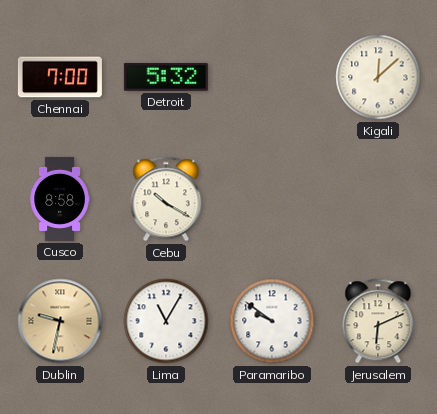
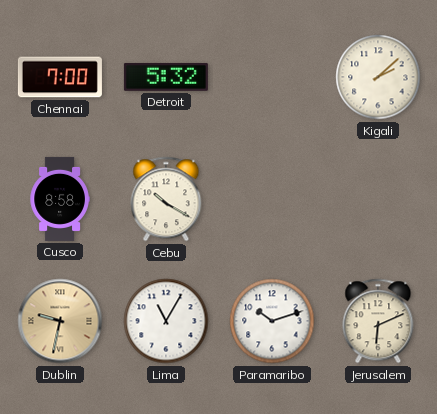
Kigali: 12:08 -> 2:08 (378, 77)
Paramaribo: 9:51 -> 10:12 (272, 321)
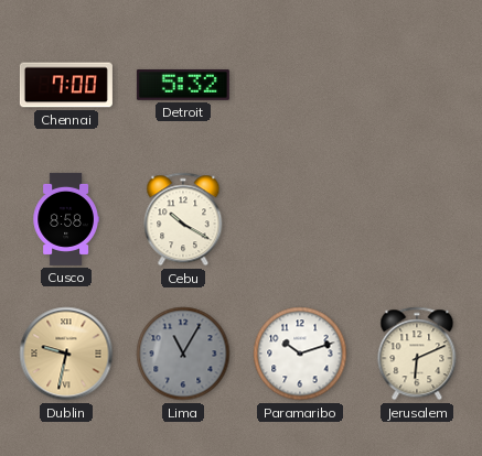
Kigali: 2:08 -> none (378, 77)
Lima dial: white -> grey (183, 354)
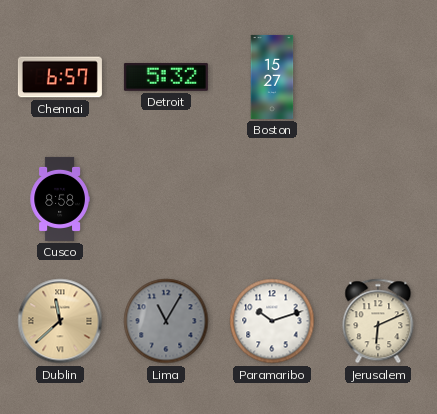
Chennai: 7:00 -> 6:57 (60, 77)
Boston: none -> 15:27 (272, 77)
Cebu: 10:20 -> none (183, 219)
Dublin: 9:32 -> 11:38 (60, 321)
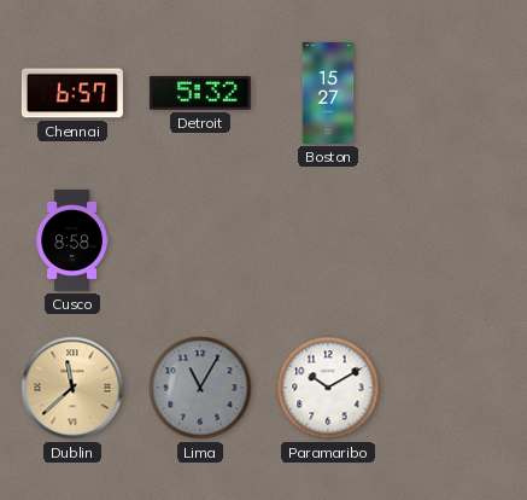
Paramaribo: 10:12 -> 10:10 (328, 388)
Jerusalem: 6:11 -> none (378, 321)
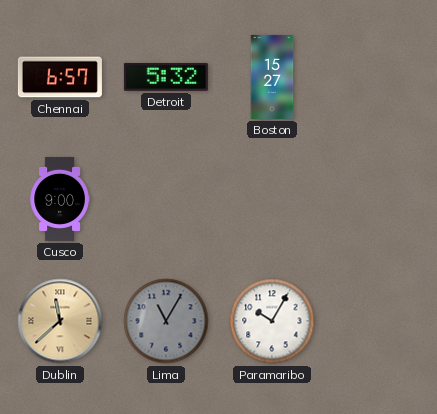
Cusco: 8:58 -> 9:00 (60, 199)
Paramaribo: 10:10 -> 10:05 (272, 321)
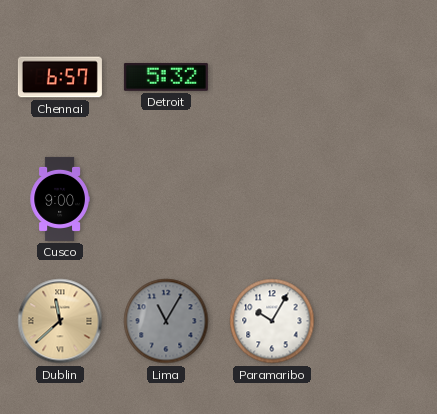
Boston: 15:27 -> none (272, 77)
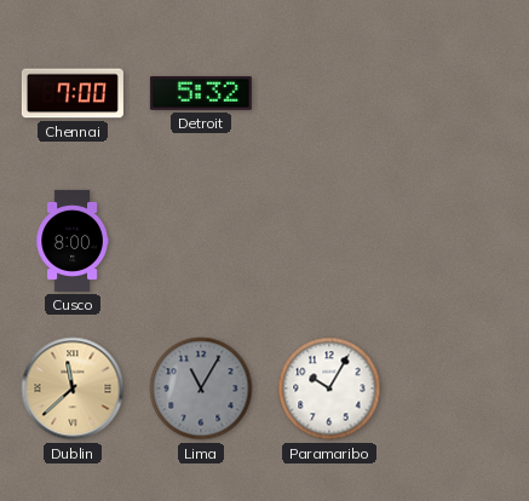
Chennai: 6:57 -> 7:00 (73, 93)
Cusco: 9:00 -> 8:00 (73, 241)
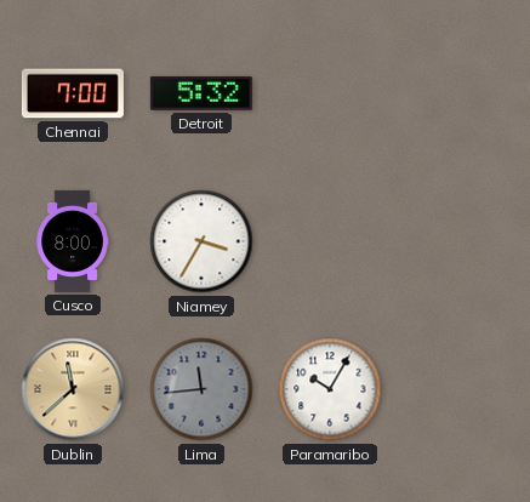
Niamey: none -> 3:35 (201, 241)
Lima: 11:05 -> 11:44 (201, 389)
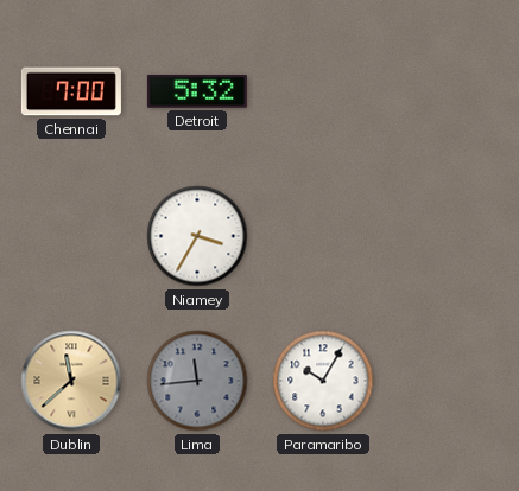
Cusco: 8:00 -> none (73, 241)
